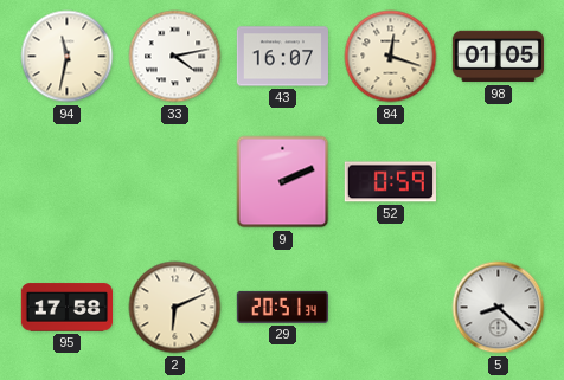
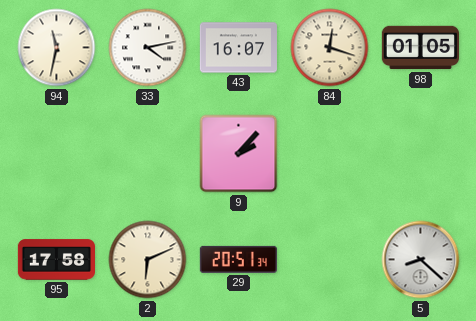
9: 2:11 -> 2:07 (239, 154)
52: 0:59 -> none (390, 182)
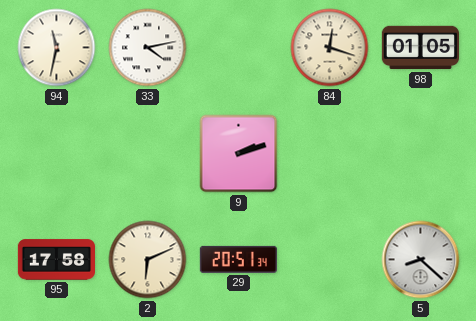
43: 16:07 -> none (238, 48)
9: 2:07 -> 2:12 (239, 154)
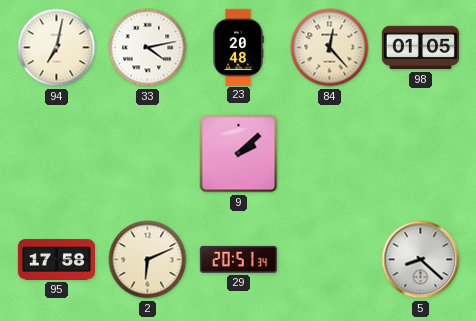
94: 11:32 -> 7:02 (57, 48)
23: none -> 20:48 (238, 47)
84: 12:18 -> 12:23 (330, 48)
9: 2:12 -> 2:08 (239, 154)
